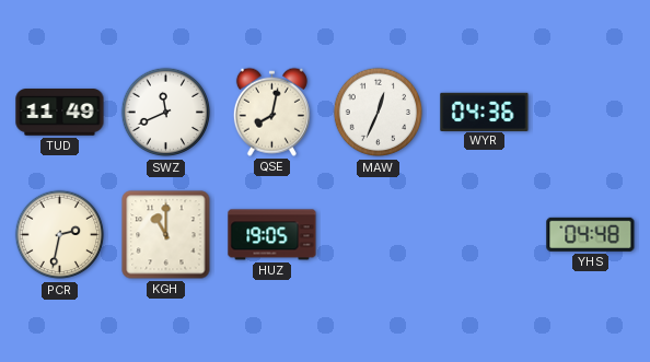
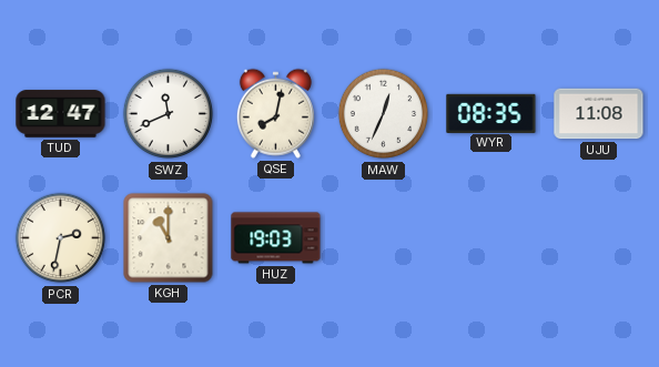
TUD: 11:49 -> 12:47 (61, 114)
WYR: 04:36 -> 08:35 (491, 113)
UJU: none -> 11:08 (599, 114)
HUZ: 19:05 -> 19:03 (276, 238)
YHS: 04:48 -> none (591, 234)
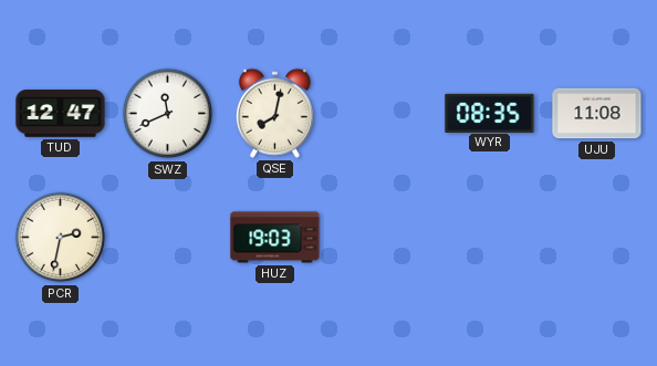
MAW: 12:34 -> none (384, 114)
KGH: 11:00 -> none (169, 238)
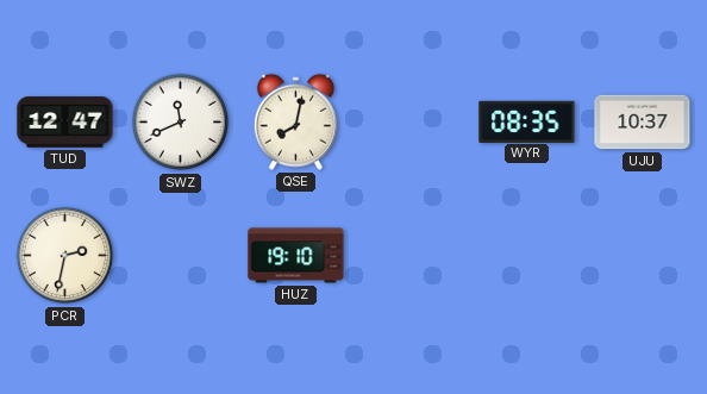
UJU: 11:08 -> 10:37 (643, 123)
HUZ: 19:03 -> 19:10 (296, 256)
